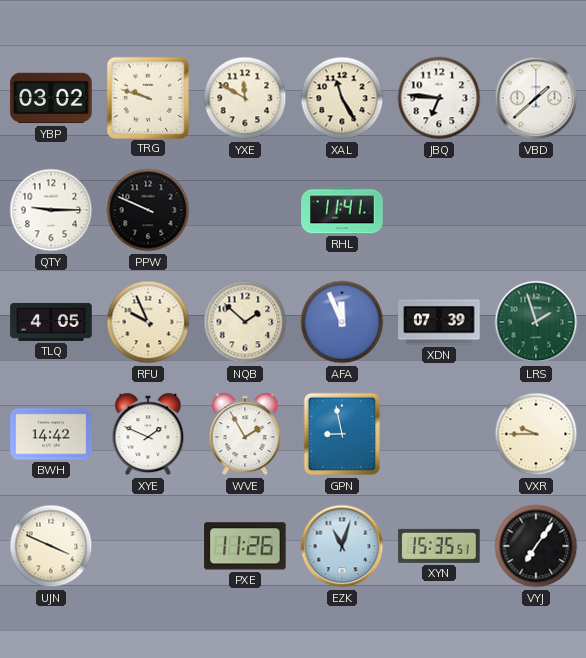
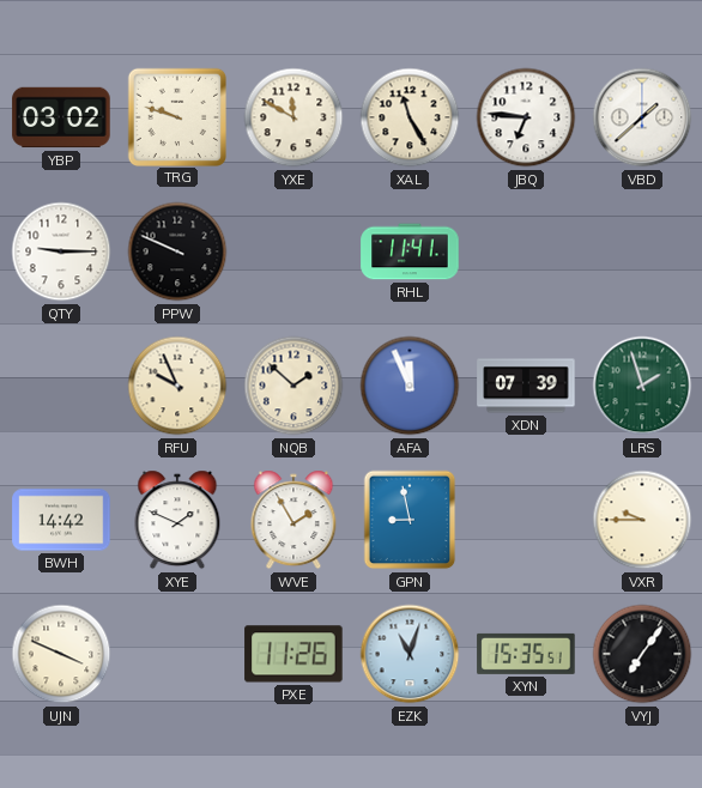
TLQ: 4:05 -> none (51, 322)
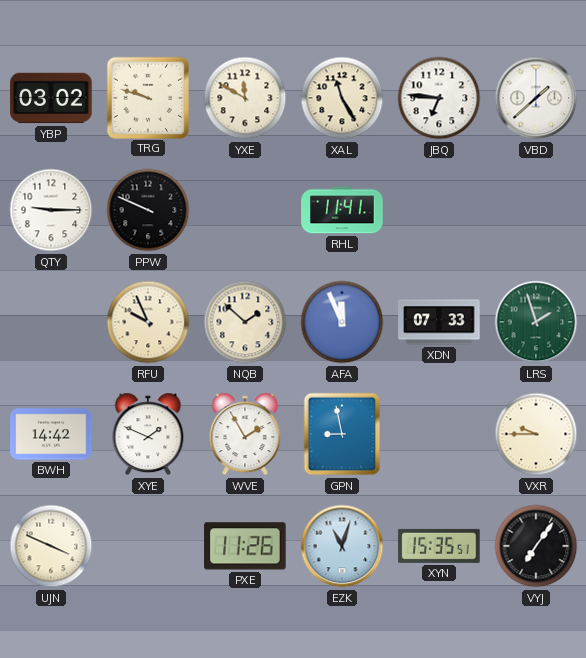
XDN: 07:39 -> 07:33 (439, 322)
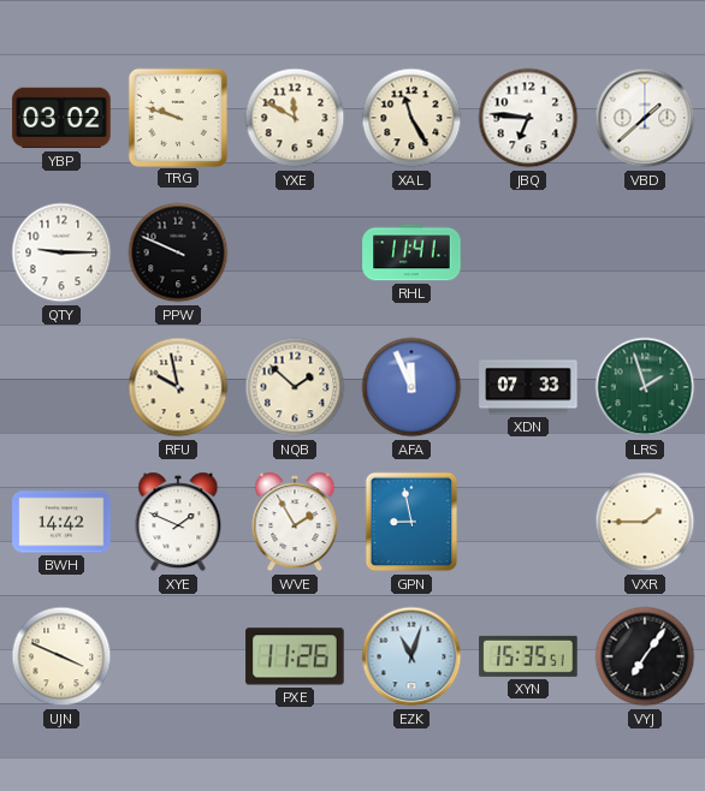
RFU: 9:56 -> 9:58 (178, 387)
VXR: 9:45 -> 1:45 (645, 522)
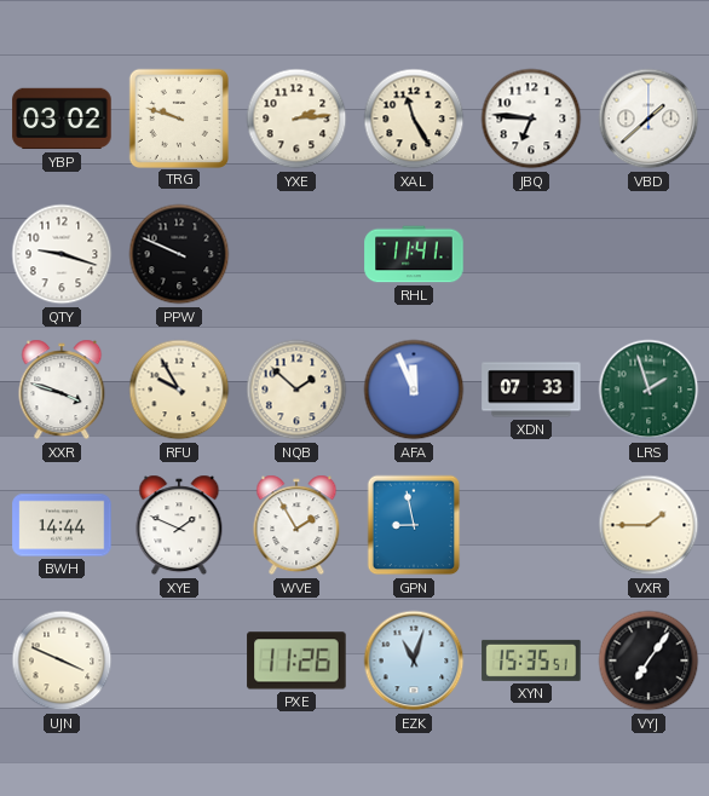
YXE: 11:50 -> 2:14 (296, 119)
QTY: 9:15 -> 9:18 (62, 254)
XXR: none -> 3:48 (62, 390)
RFU: 9:58 -> 9:55 (179, 390)
BWH: 14:42 -> 14:44 (62, 525)
